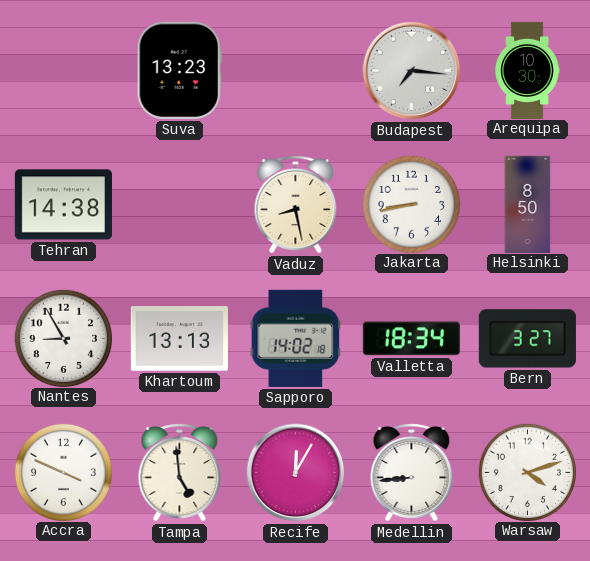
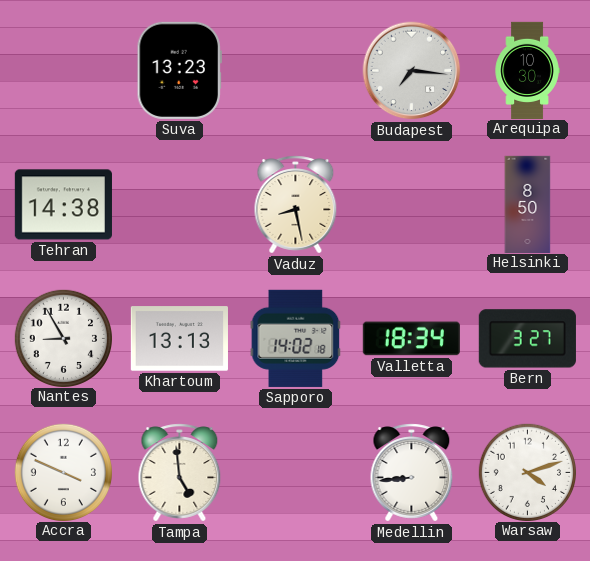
Jakarta: 8:43 -> none (411, 204)
Recife: 12:05 -> none (296, 473)
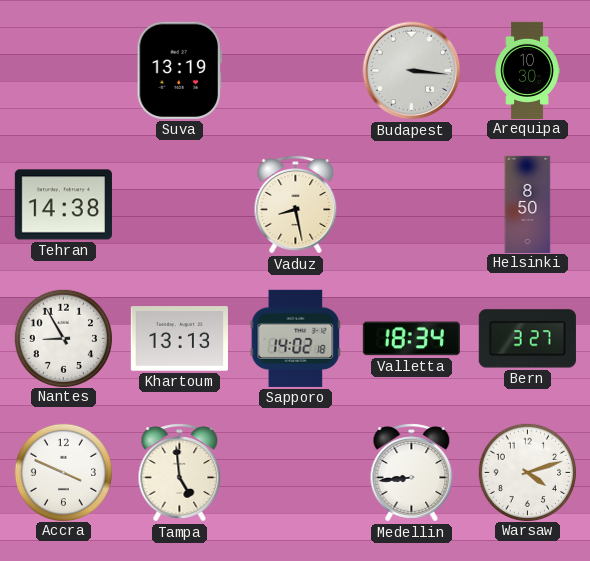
Suva: 13:23 -> 13:19 (179, 70)
Budapest: 7:16 -> 3:16 (412, 71)
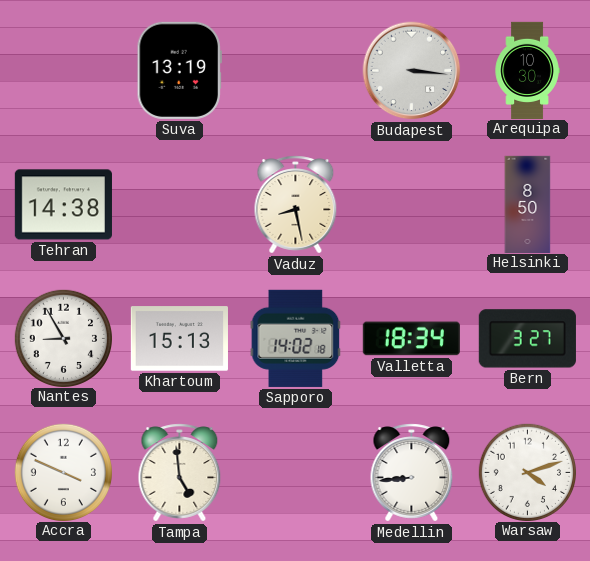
Khartoum: 13:13 -> 15:13 (179, 339)
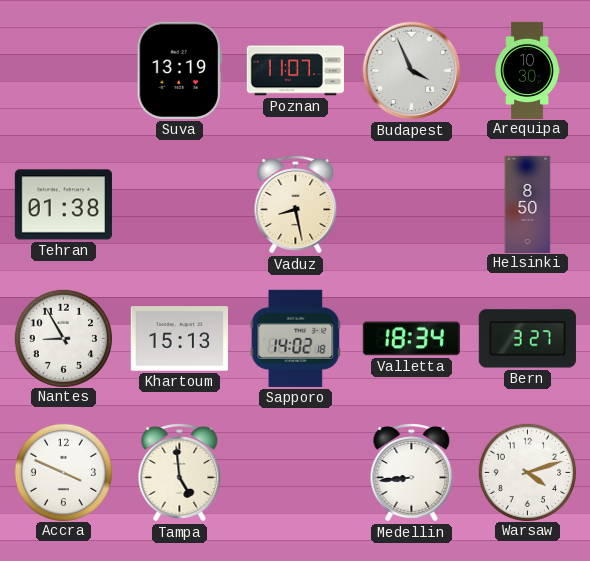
Poznan: none -> 11:07 (295, 71)
Budapest: 3:16 -> 3:56 (412, 71)
Tehran: 14:38 -> 01:38 (63, 205)
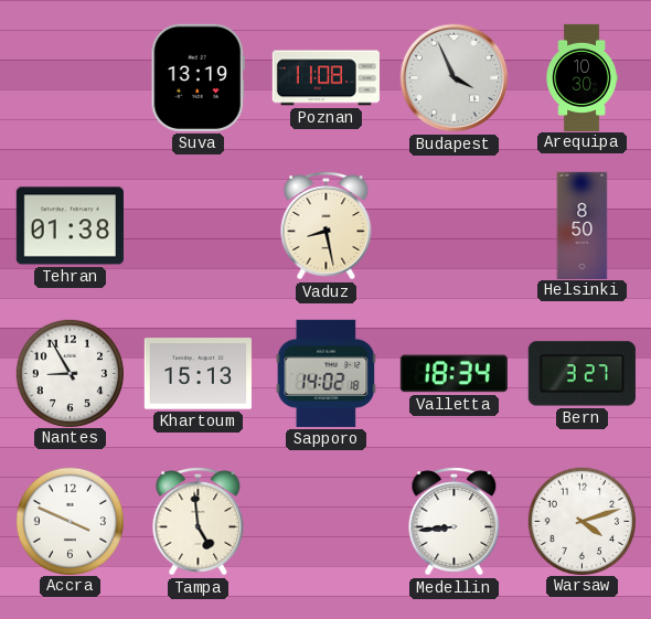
Poznan: 11:07 -> 11:08 (325, 78)
